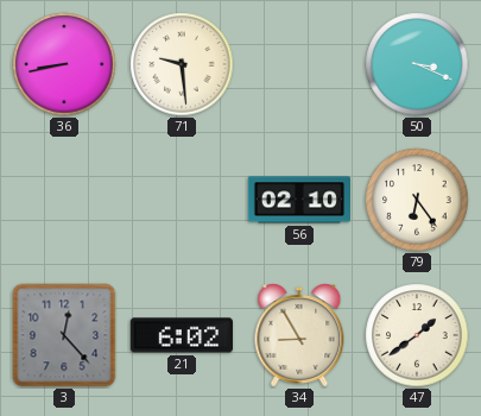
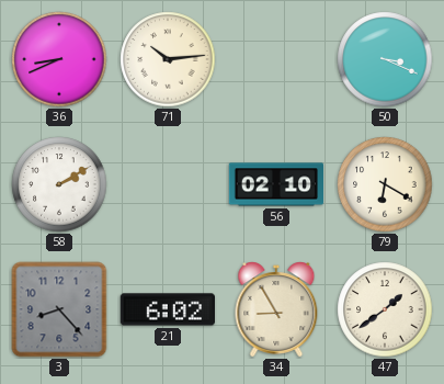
36: 8:43 -> 8:41 (59, 59)
71: 9:29 -> 10:14 (168, 59)
58: none -> 2:10 (59, 184)
79: 6:24 -> 6:20 (385, 184)
3: 12:23 -> 8:23 (59, 309)
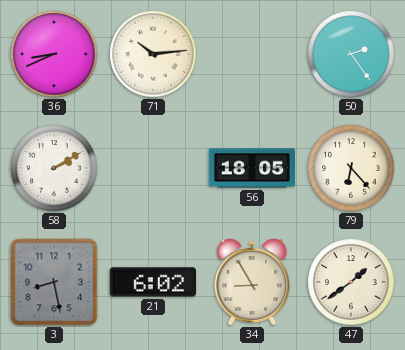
50: 3:19 -> 2:24 (351, 54)
56: 02:10 -> 18:05 (252, 168)
79: 6:20 -> 6:23 (351, 168)
3: 8:23 -> 8:28 (54, 282)
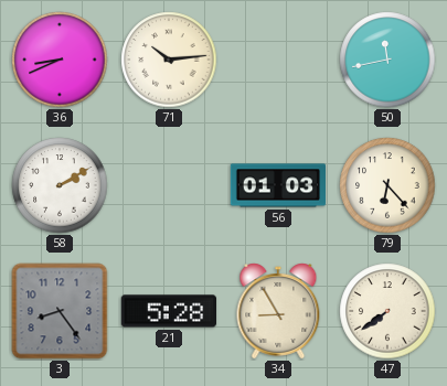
50: 2:24 -> 11:43 (387, 60)
56: 18:05 -> 01:03 (278, 185)
3: 8:28 -> 8:24 (60, 311)
21: 6:02 -> 5:28 (168, 311)
47: 1:39 -> 7:39 (387, 311)
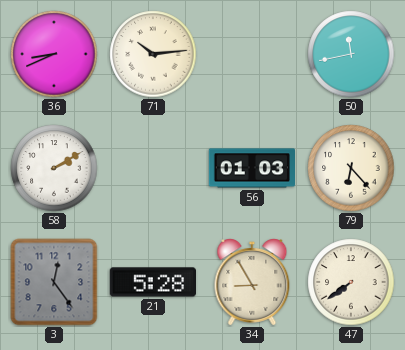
3: 8:24 -> 12:24 (54, 282)
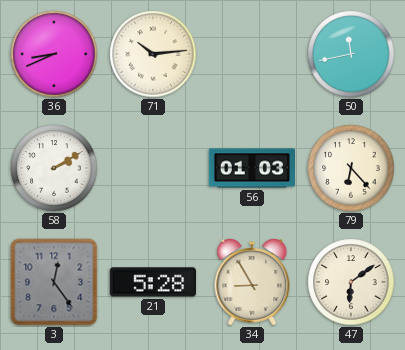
47: 7:39 -> 6:09 (351, 282)
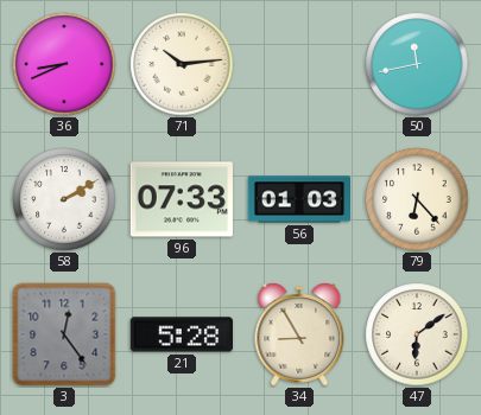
96: none -> 07:33 (182, 199)
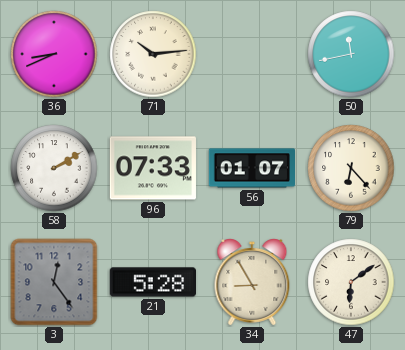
56: 01:03 -> 01:07 (252, 168)
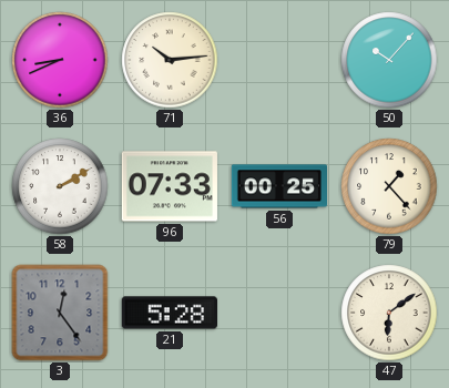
50: 11:43 -> 10:07 (389, 60)
56: 01:07 -> 00:25 (279, 186)
79: 6:23 -> 1:23 (389, 186)
34: 8:55 -> none (252, 282)
